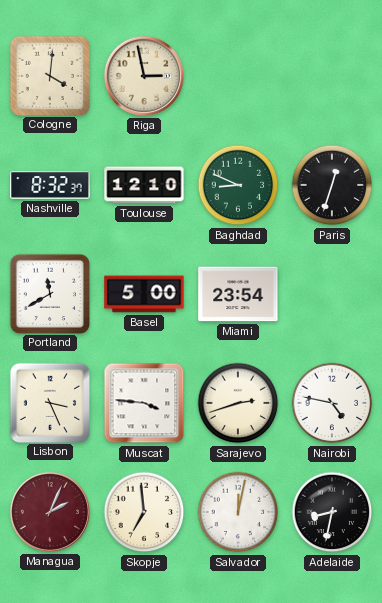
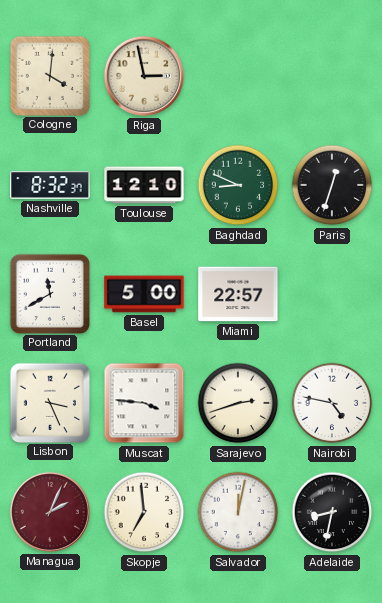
Miami: 23:54 -> 22:57 (238, 294)
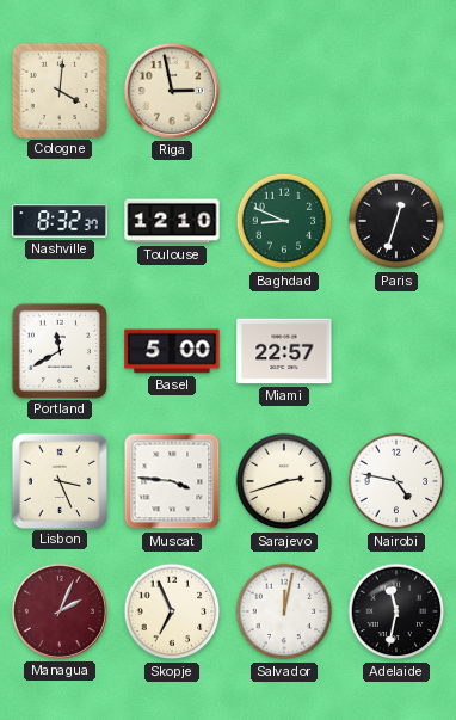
Skopje: 6:59 -> 6:56 (172, 611)
Adelaide: 8:32 -> 11:32 (396, 611)
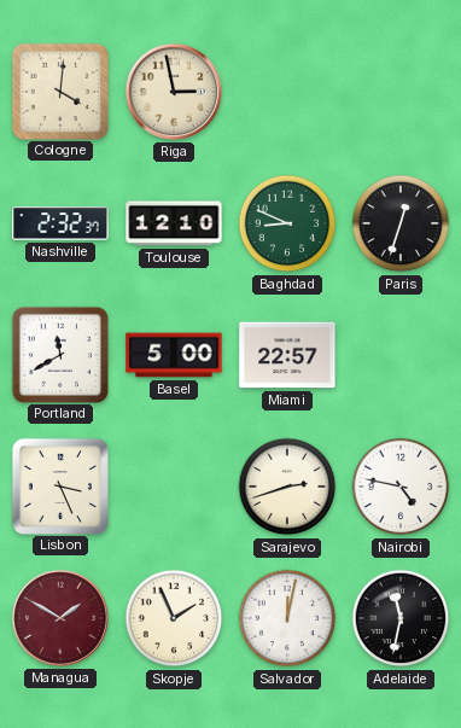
Nashville: 8:32 -> 2:32 (60, 223)
Muscat: 3:46 -> none (172, 481)
Managua: 2:04 -> 1:50 (60, 618)
Skopje: 6:56 -> 1:56 (174, 618)
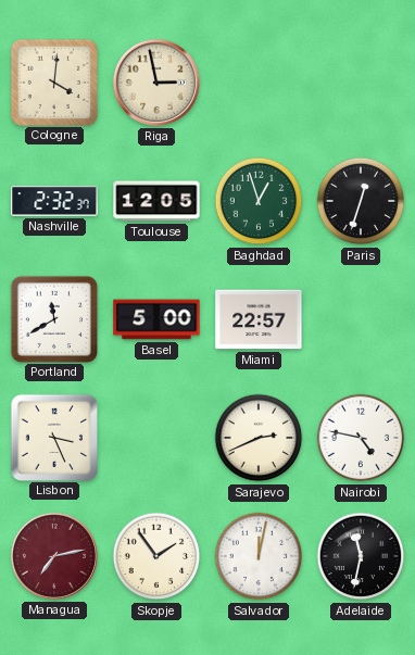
Toulouse: 12:10 -> 12:05 (156, 201)
Baghdad: 8:49 -> 12:57 (259, 201)
Sarajevo: 2:42 -> 2:41 (259, 438)
Managua: 1:50 -> 7:13 (54, 556)
Skopje: 1:56 -> 1:54 (156, 556)
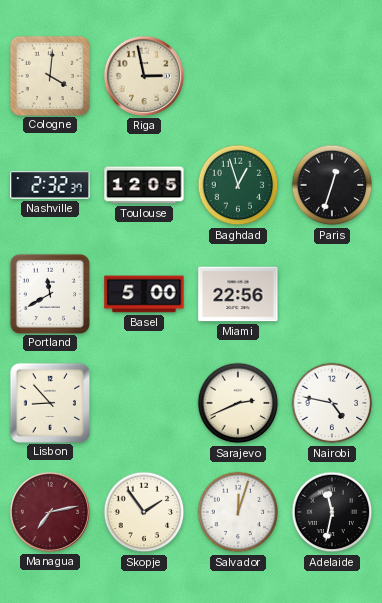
Miami: 22:57 -> 22:56 (238, 294)
Lisbon: 3:26 -> 8:53 (49, 402)
Salvador: 12:02 -> 12:03 (238, 512)
